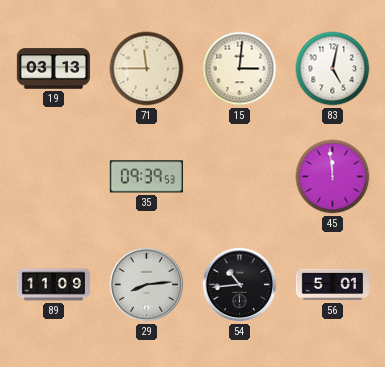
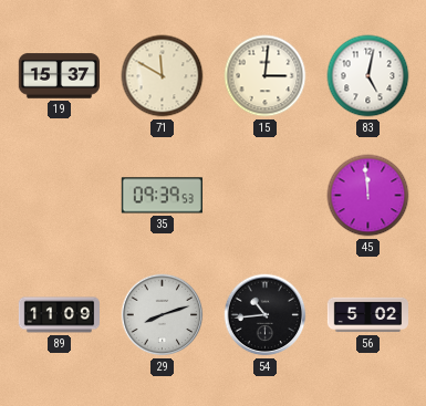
19: 03:13 -> 15:37 (59, 76)
71: 11:45 -> 11:50 (163, 76)
29: 8:14 -> 8:12 (163, 315)
56: 5:01 -> 5:02 (367, 315)
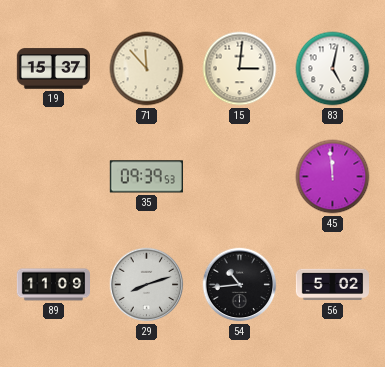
71: 11:50 -> 11:53 (147, 69)
